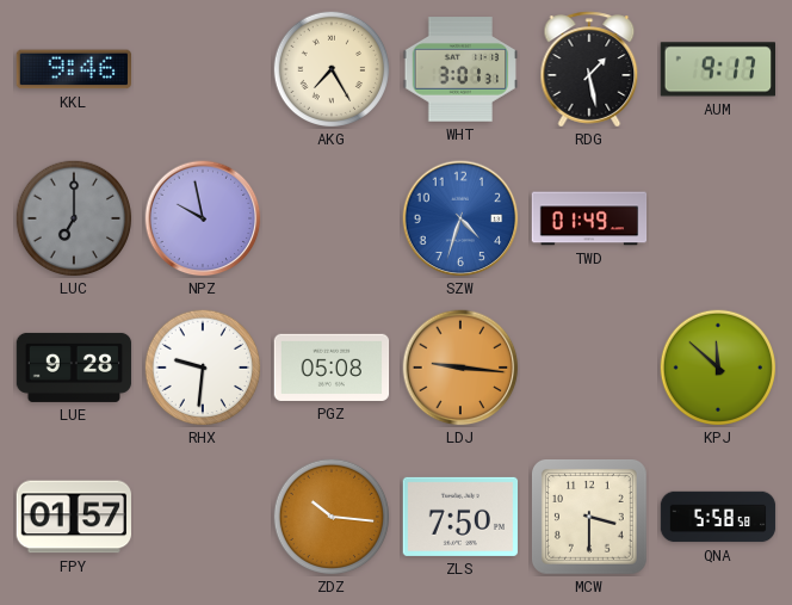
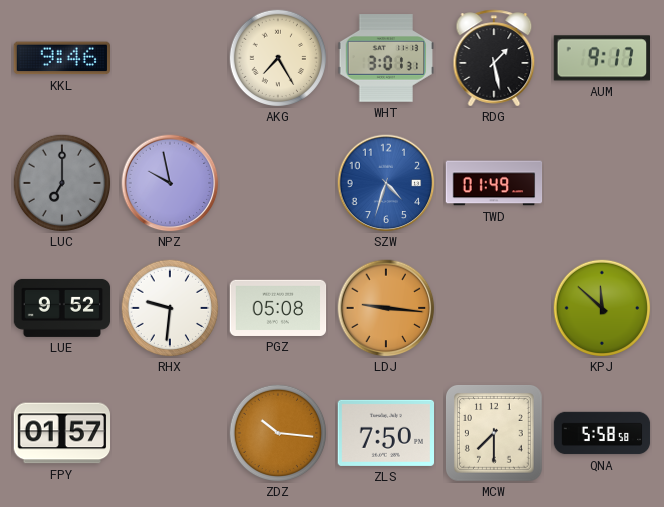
LUE: 9:28 -> 9:52 (62, 308)
MCW: 3:30 -> 7:30 (495, 434)
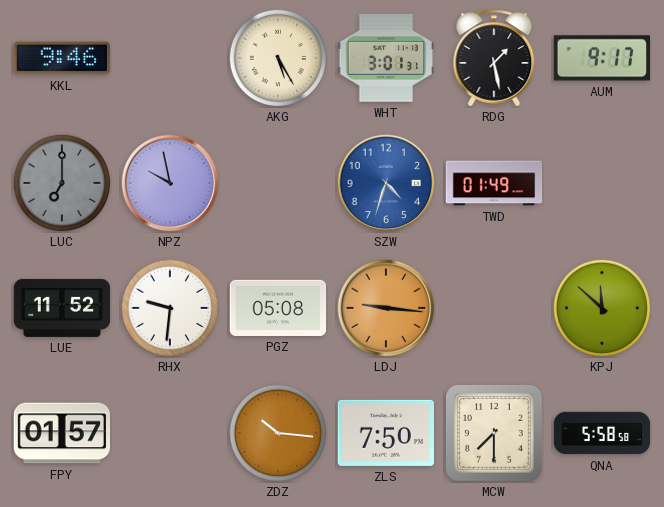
AKG: 7:25 -> 5:25 (278, 58)
LUE: 9:52 -> 11:52 (62, 308)
